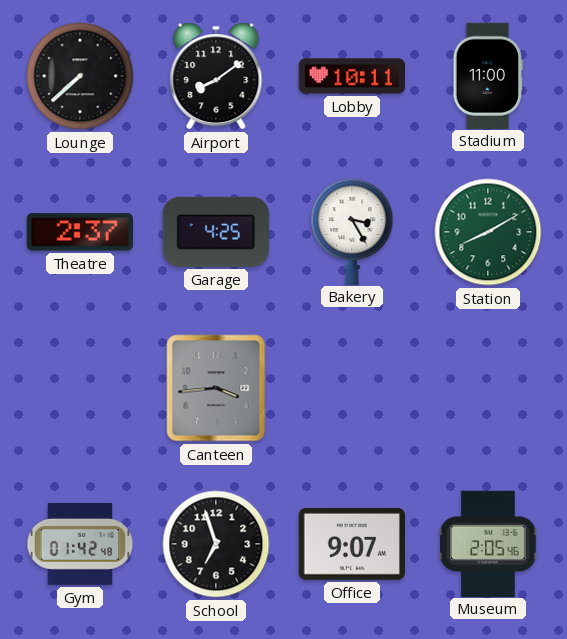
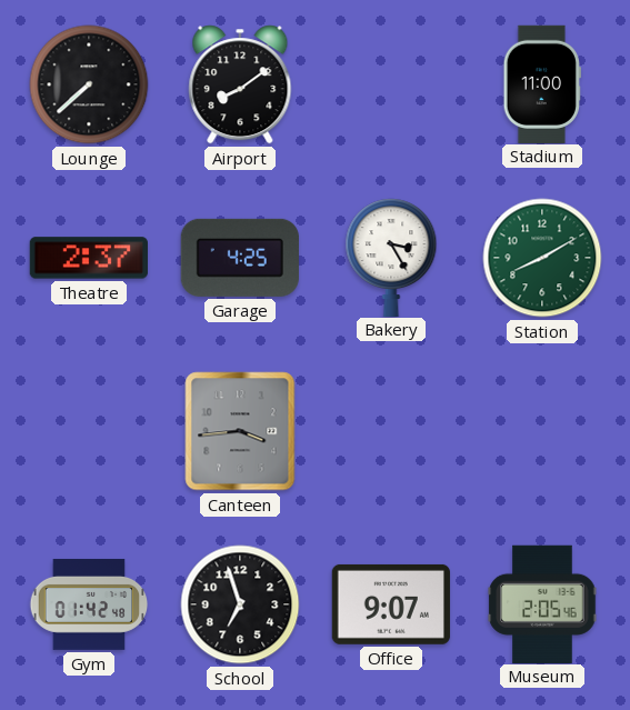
Lobby: 10:11 -> none (351, 76)
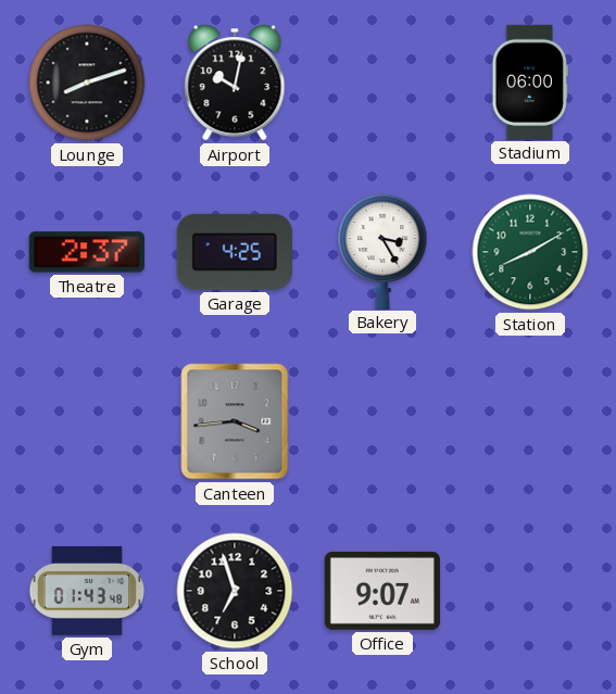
Lounge: 7:38 -> 8:12 (87, 83)
Airport: 8:09 -> 10:02 (235, 83)
Stadium: 11:00 -> 06:00 (530, 81)
Gym: 01:42 -> 01:43 (87, 591)
Museum: 2:05 -> none (542, 603)
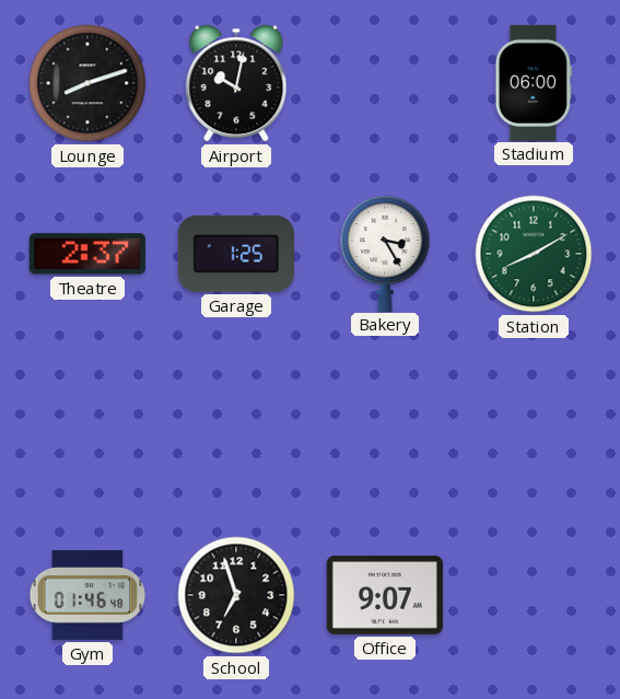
Garage: 4:25 -> 1:25 (236, 254)
Canteen: 3:44 -> none (235, 421)
Gym: 01:43 -> 01:46 (87, 595)
